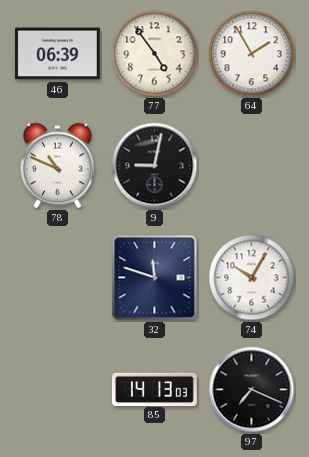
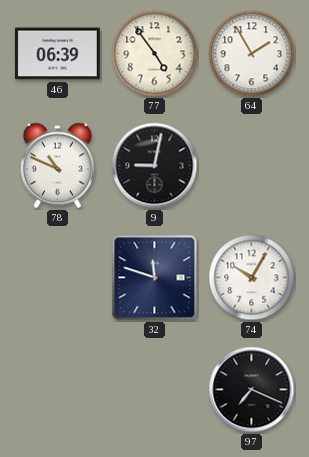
85: 14:13 -> none (155, 389)
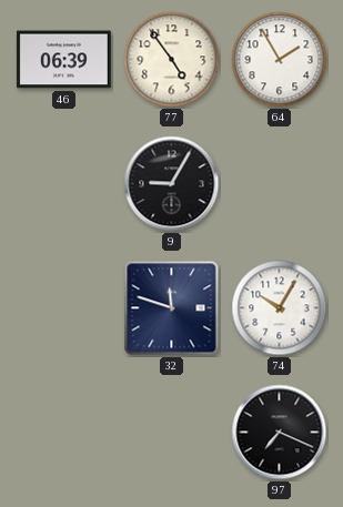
78: 10:49 -> none (57, 166)
9: 9:02 -> 9:05 (172, 184)
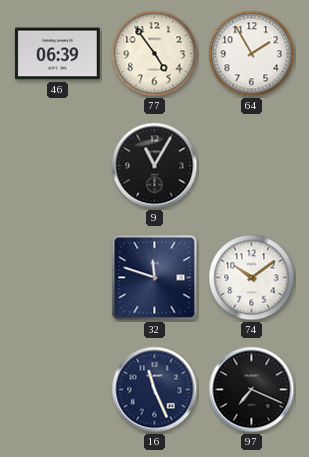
9: 9:05 -> 11:05 (155, 166)
74: 10:05 -> 10:09 (252, 278)
16: none -> 11:26 (155, 390)
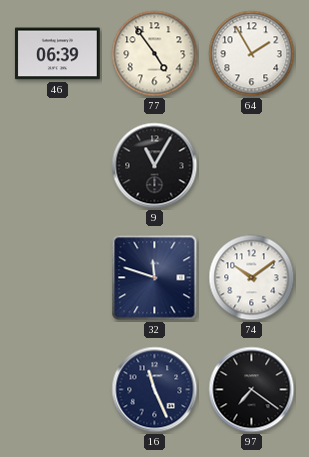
97: 7:19 -> 7:21 (252, 390)
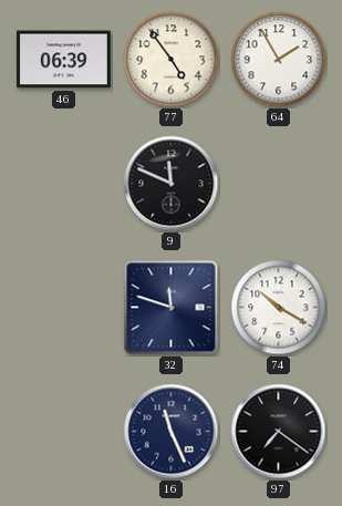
9: 11:05 -> 11:49 (172, 184)
74: 10:09 -> 10:20 (279, 308)
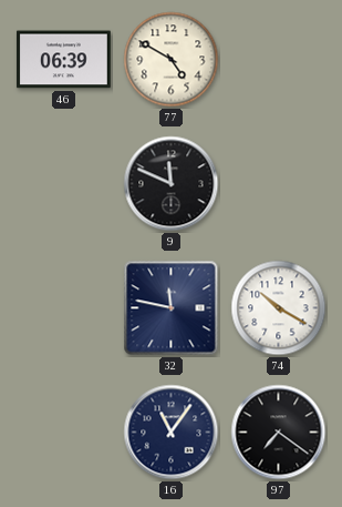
77: 4:54 -> 4:50 (172, 60)
64: 1:55 -> none (279, 60)
32: 11:48 -> 11:47 (172, 308)
16: 11:26 -> 11:06 (172, 433)
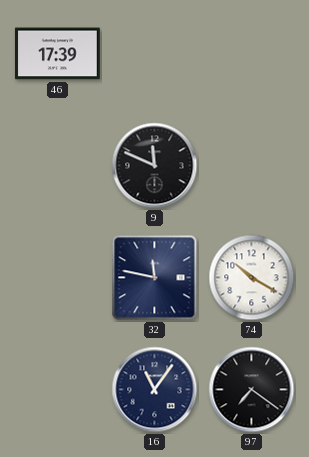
46: 06:39 -> 17:39 (57, 54)
77: 4:50 -> none (172, 60)
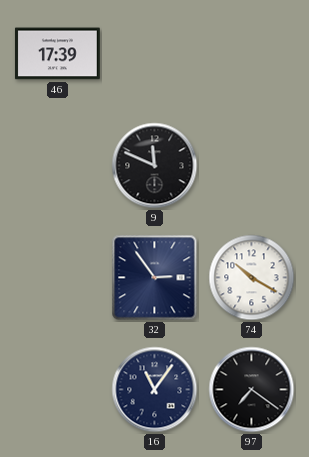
32: 11:47 -> 2:54 (155, 278)
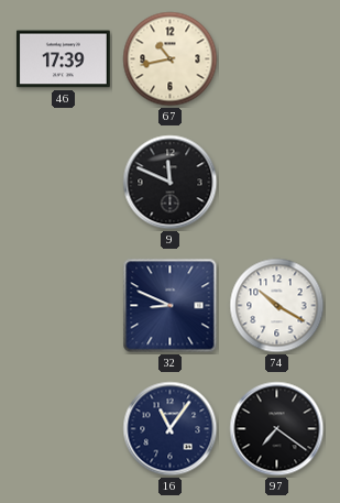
67: none -> 10:43 (171, 59)
32: 2:54 -> 8:49 (171, 306)
